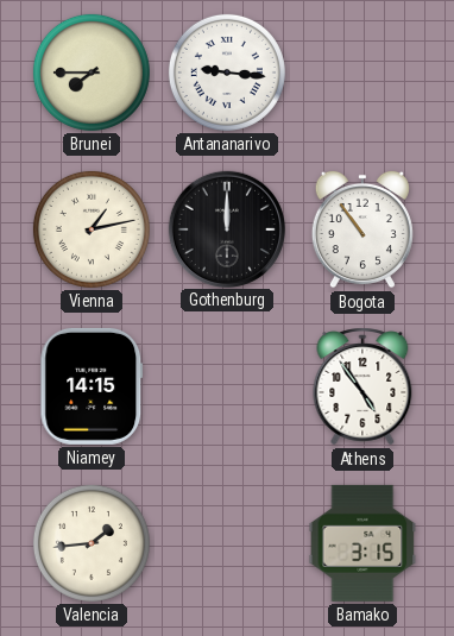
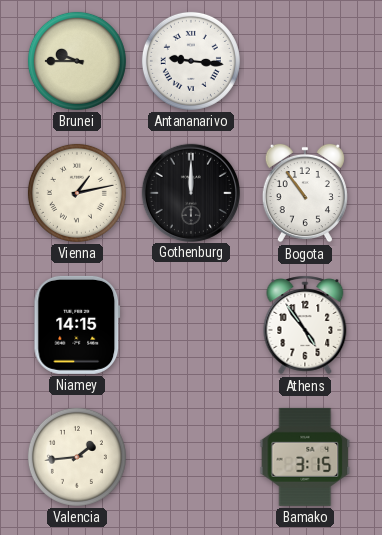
Brunei: 7:45 -> 9:45 (77, 61)
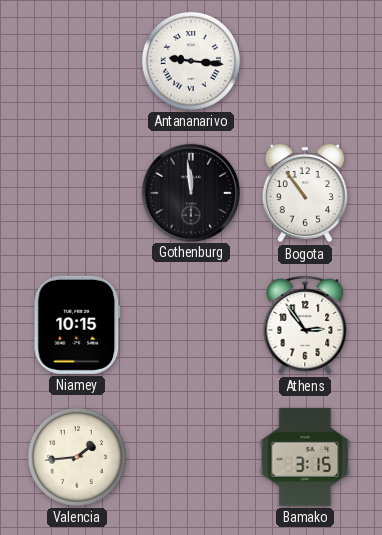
Brunei: 9:45 -> none (77, 61)
Vienna: 1:13 -> none (77, 193)
Gothenburg: 12:00 -> 11:59 (190, 192)
Niamey: 14:15 -> 10:15 (77, 325)
Athens: 4:54 -> 2:54 (305, 325)
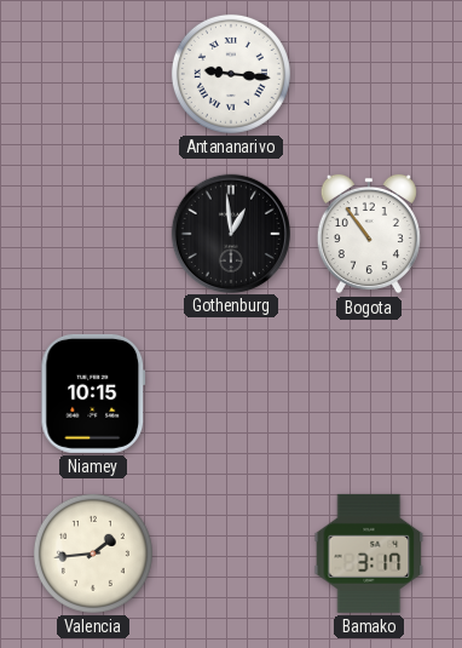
Gothenburg: 11:59 -> 12:59 (230, 233)
Athens: 2:54 -> none (305, 325)
Bamako: 3:15 -> 3:17 (369, 554)
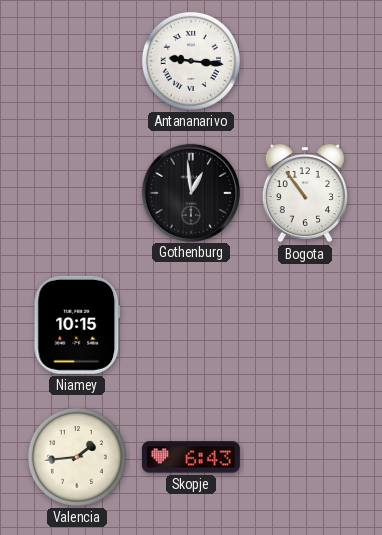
Skopje: none -> 6:43 (191, 457)
Bamako: 3:17 -> none (369, 554)
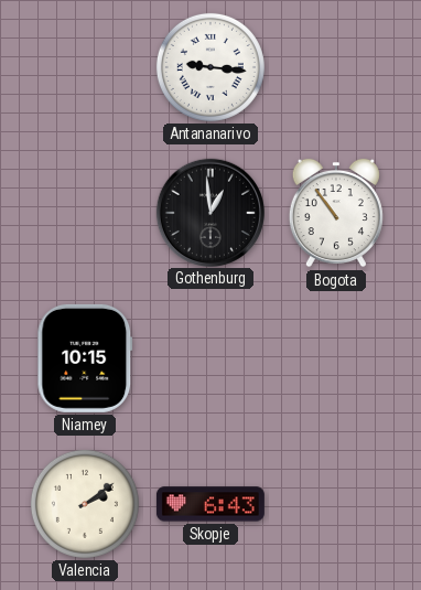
Valencia: 1:44 -> 2:09 (85, 504)
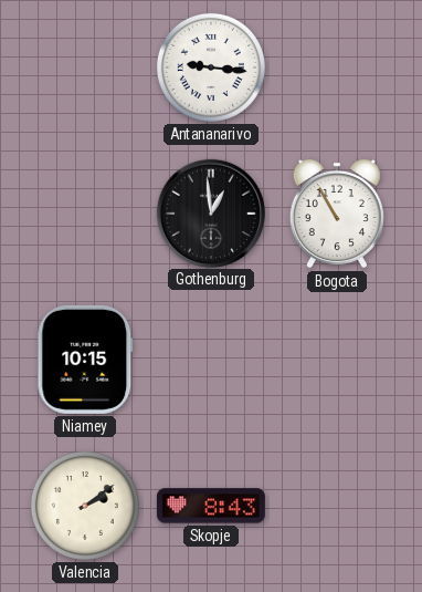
Bogota: 10:54 -> 10:55 (337, 214)
Skopje: 6:43 -> 8:43 (211, 506)
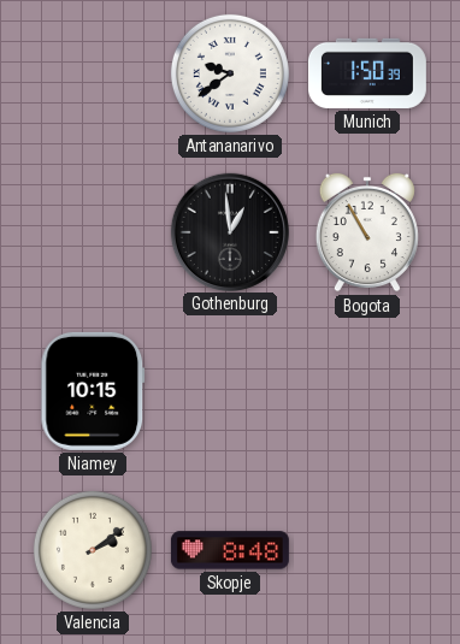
Antananarivo: 9:16 -> 9:39 (230, 73)
Munich: none -> 1:50 (367, 73)
Skopje: 8:43 -> 8:48 (230, 550)
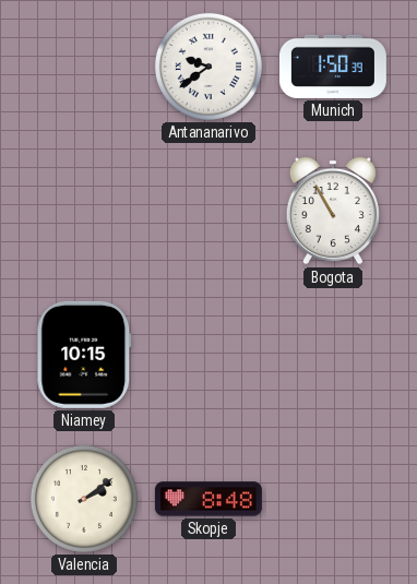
Gothenburg: 12:59 -> none (229, 231)
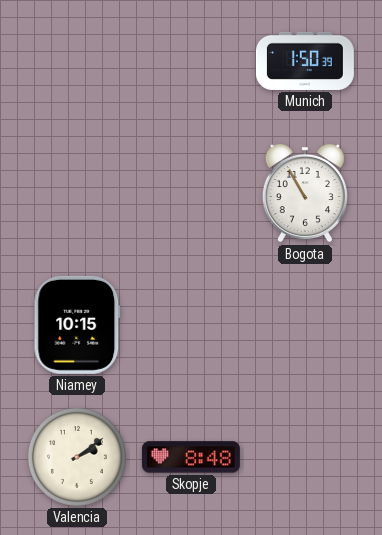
Antananarivo: 9:39 -> none (208, 67)
